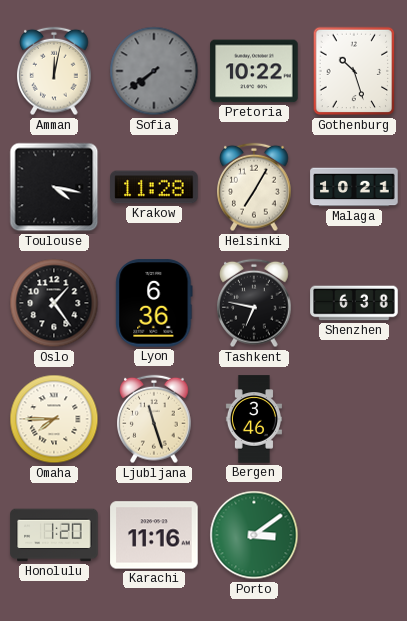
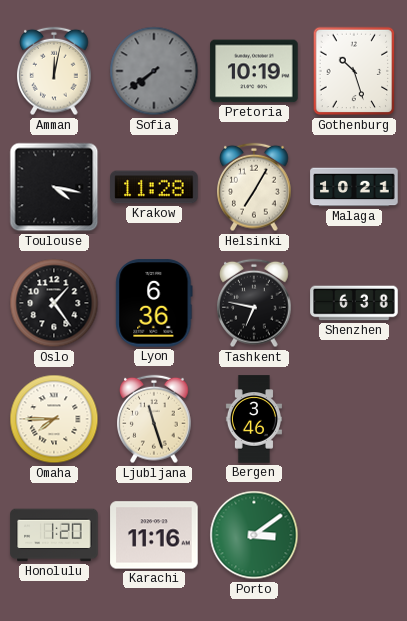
Pretoria: 10:22 -> 10:19 (254, 71)
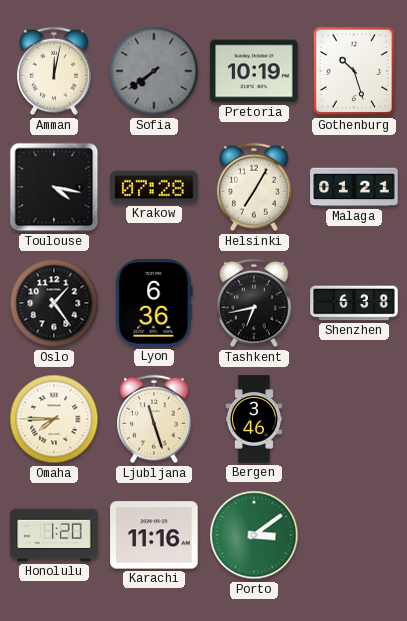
Krakow: 11:28 -> 07:28 (154, 187)
Malaga: 10:21 -> 01:21 (354, 187)
Tashkent: 6:47 -> 6:43 (254, 303)
